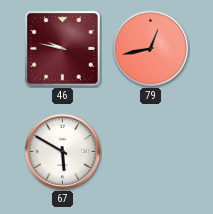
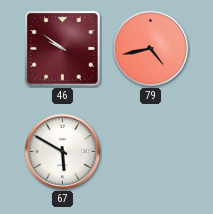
46: 9:47 -> 9:51 (62, 48)
79: 12:43 -> 4:43 (151, 49)
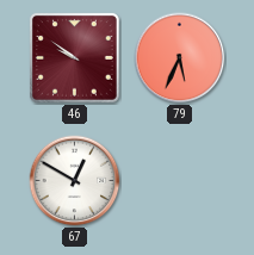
79: 4:43 -> 5:34 (180, 58)
67: 5:50 -> 12:50 (75, 181)
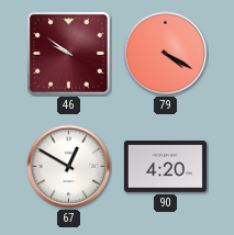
79: 5:34 -> 4:20 (166, 54)
90: none -> 4:20 (165, 167)
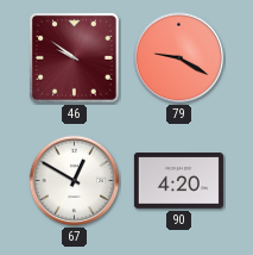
79: 4:20 -> 9:20 (179, 58)
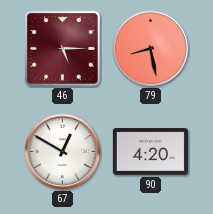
46: 9:51 -> 5:15 (62, 48)
79: 9:20 -> 8:28 (151, 49)
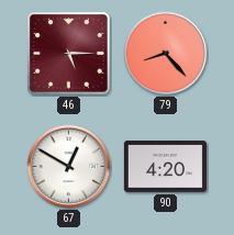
79: 8:28 -> 8:23 (166, 54)
